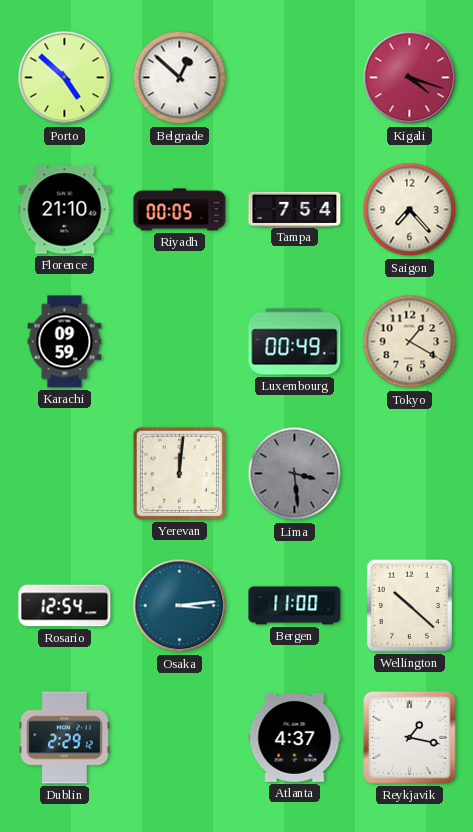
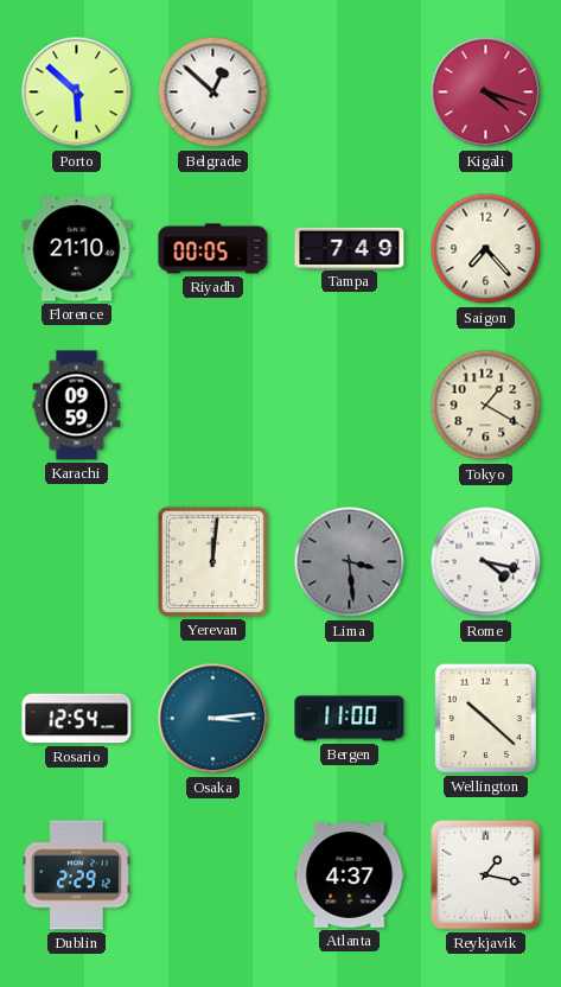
Porto: 4:52 -> 5:52 (77, 93)
Tampa: 7:54 -> 7:49 (350, 248)
Luxembourg: 00:49 -> none (295, 342)
Rome: none -> 4:17 (486, 562)
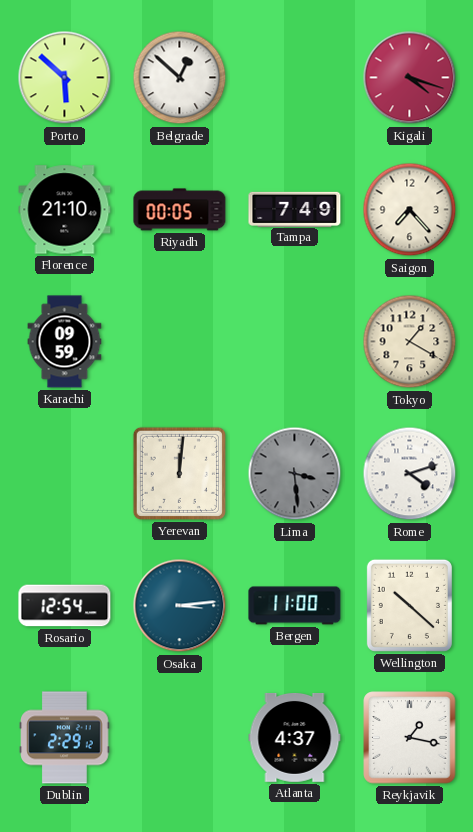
Rome: 4:17 -> 4:12 (410, 474)
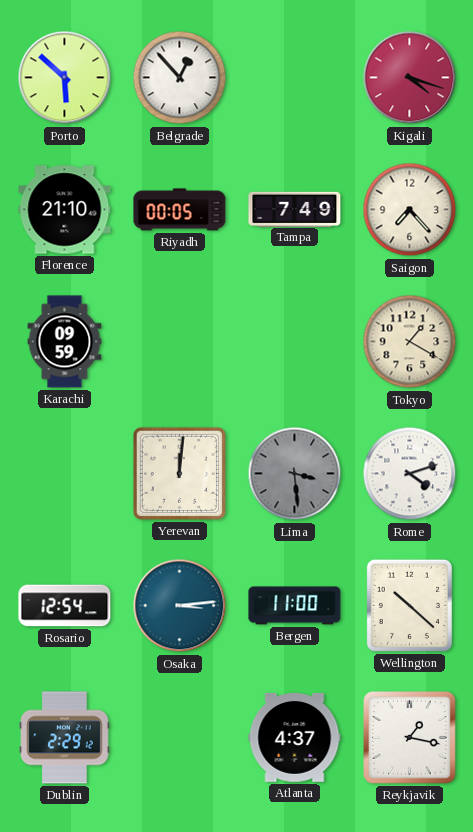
Belgrade: 12:52 -> 12:53 (180, 78)
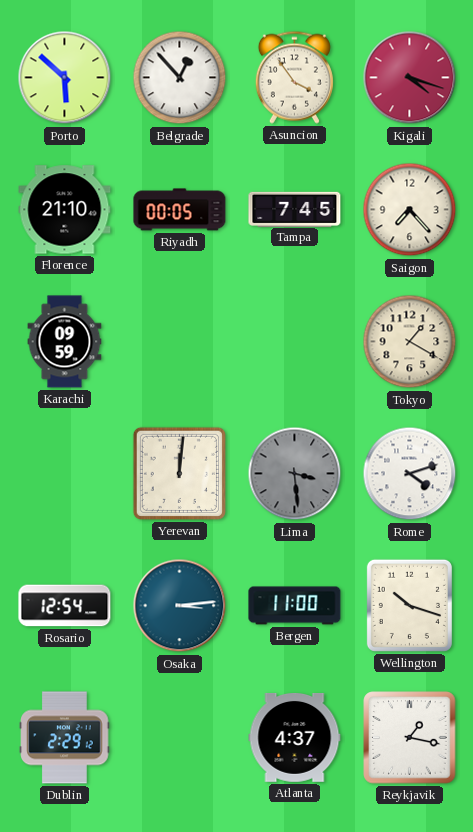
Asuncion: none -> 3:54 (294, 77)
Tampa: 7:49 -> 7:45 (295, 209)
Wellington: 10:22 -> 10:18 (409, 605)
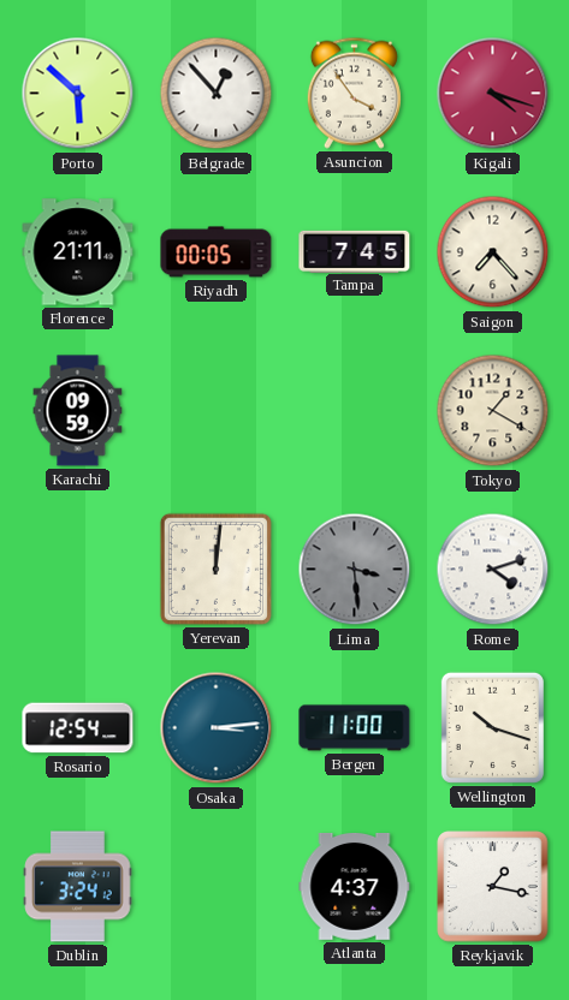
Florence: 21:10 -> 21:11 (78, 252)
Dublin: 2:29 -> 3:24 (78, 887)
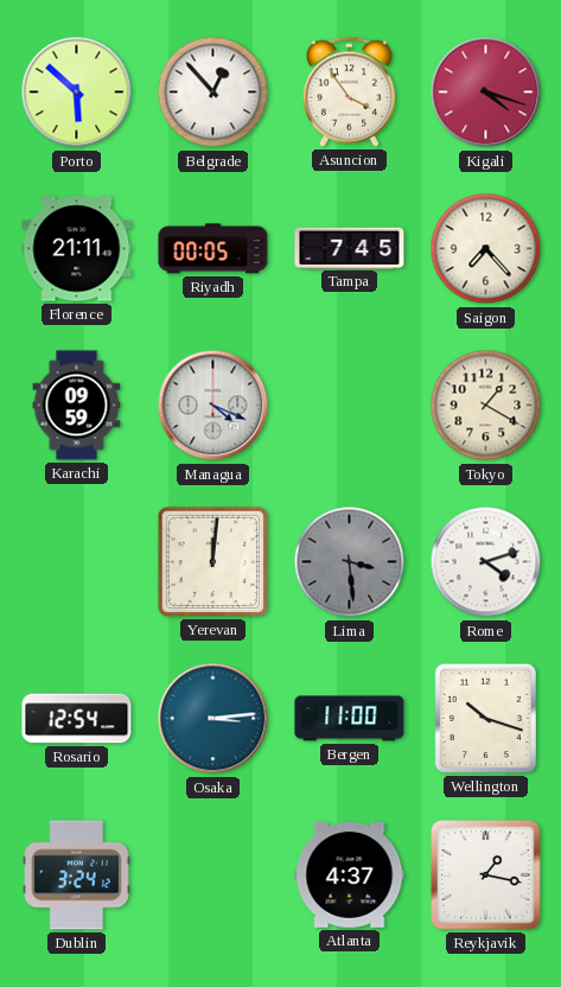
Managua: none -> 4:19 (213, 406)
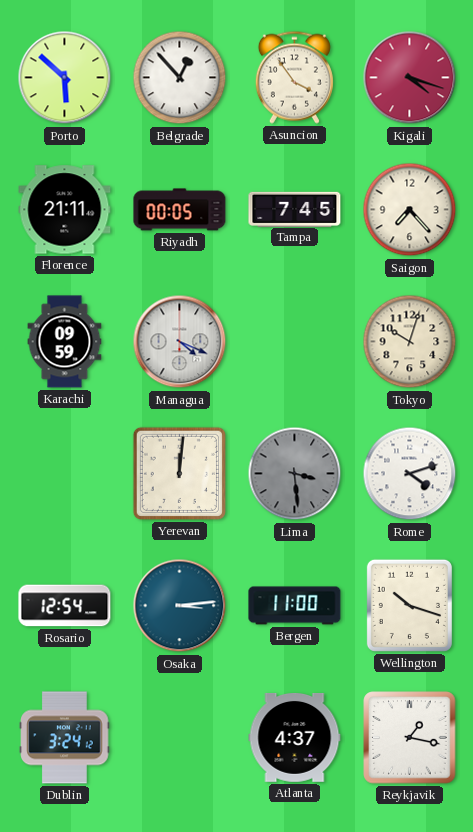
Tokyo: 1:20 -> 10:03 (410, 342)
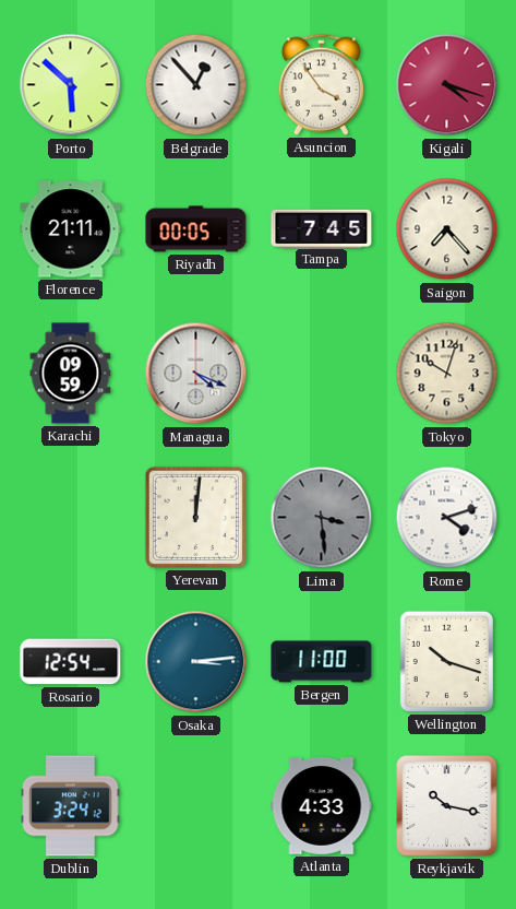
Atlanta: 4:37 -> 4:33 (322, 806)
Reykjavik: 1:17 -> 10:17 (447, 806)
